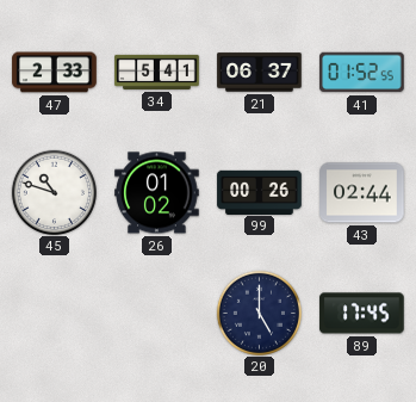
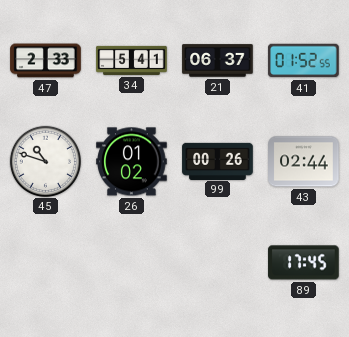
20: 5:00 -> none (259, 313)
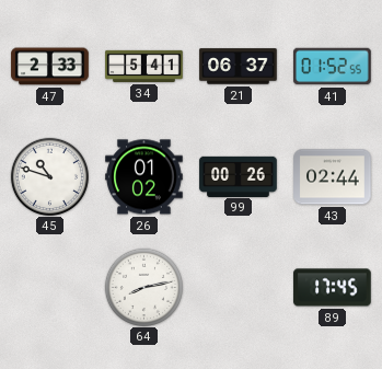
64: none -> 8:13 (143, 287)
